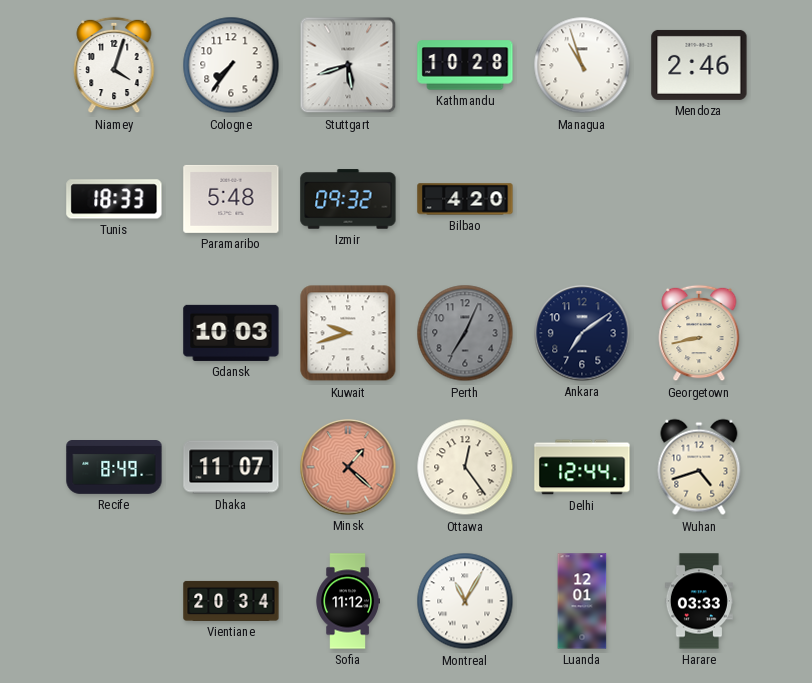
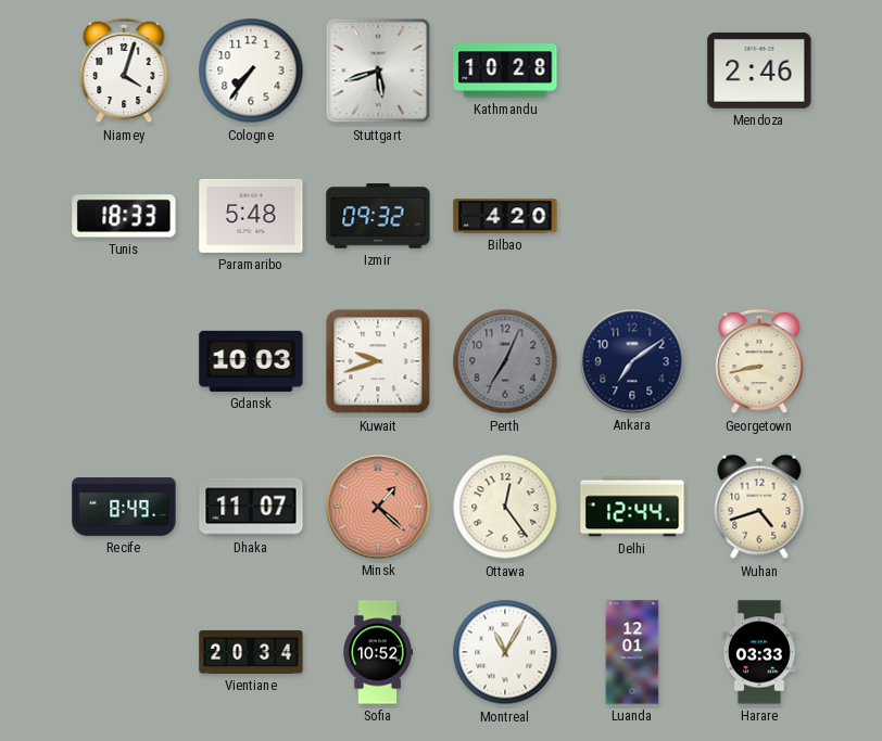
Managua: 10:57 -> none (582, 65)
Sofia: 11:12 -> 10:52 (377, 652)
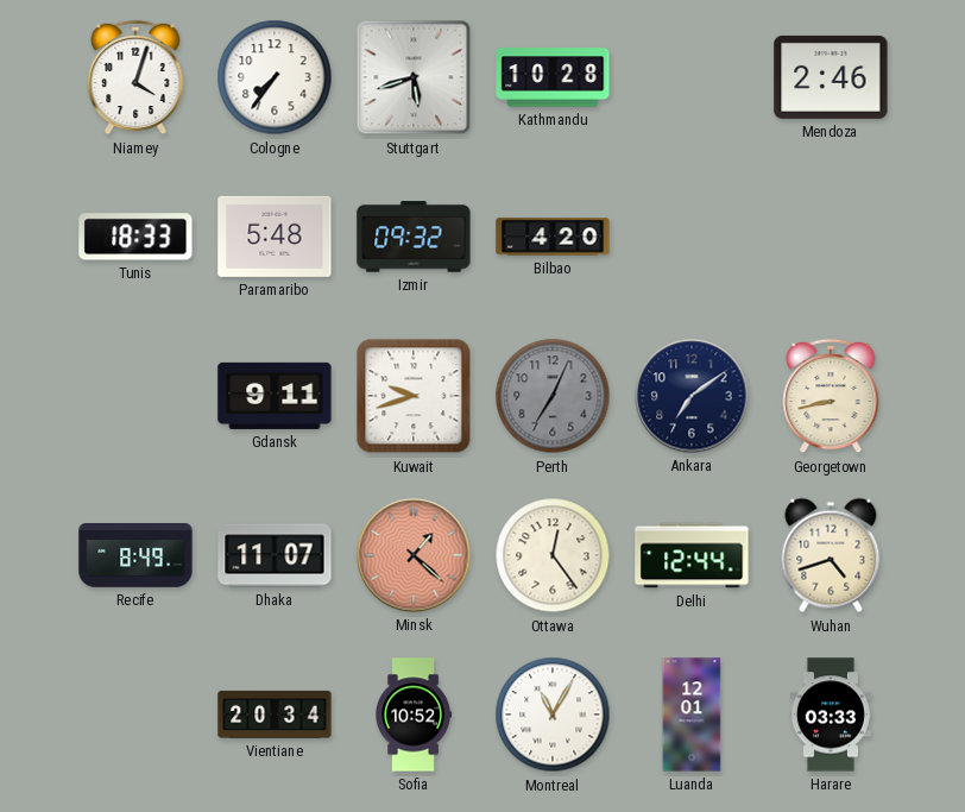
Gdansk: 10:03 -> 9:11 (275, 396)
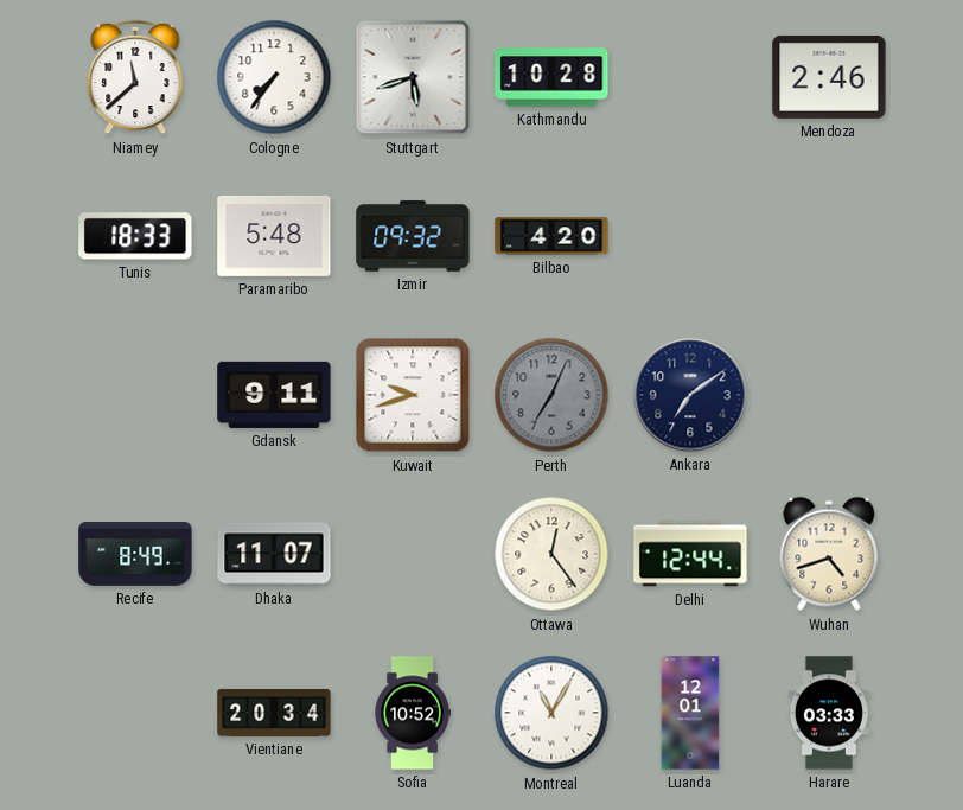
Niamey: 4:03 -> 11:38 (135, 77)
Georgetown: 8:43 -> none (831, 396)
Minsk: 1:22 -> none (414, 555)
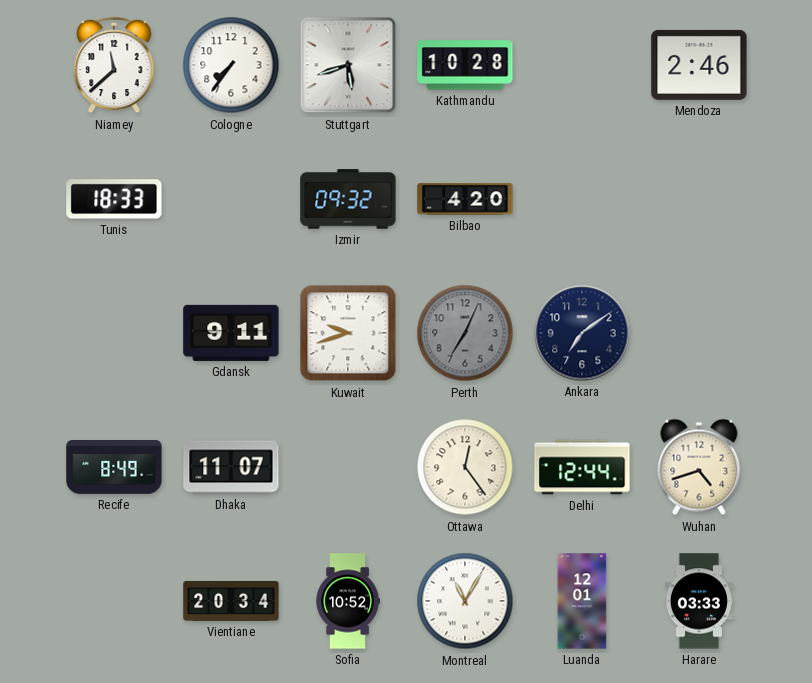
Paramaribo: 5:48 -> none (274, 236)
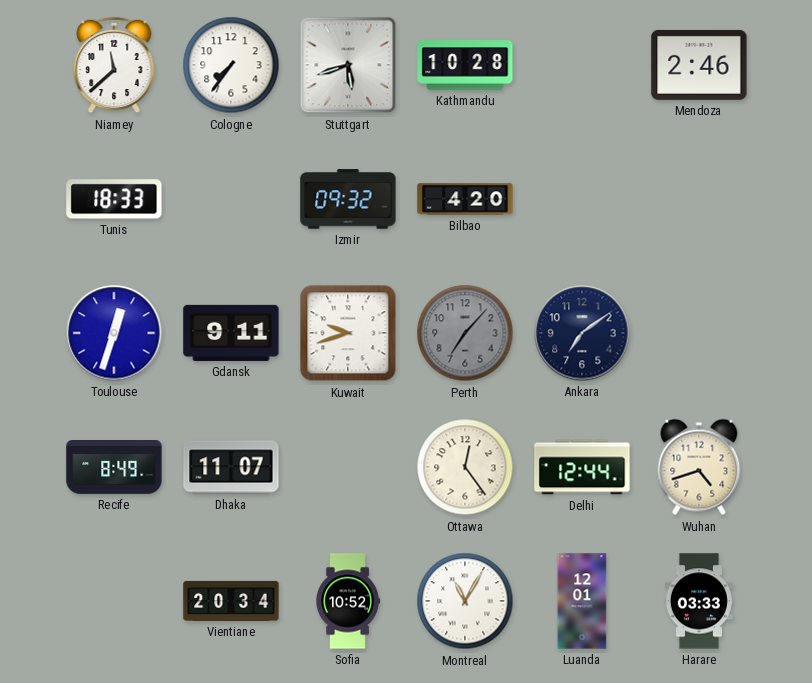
Toulouse: none -> 12:33 (114, 333)
Perth: 7:04 -> 7:07 (465, 333)
